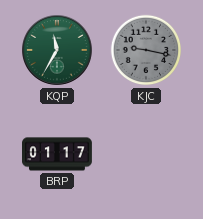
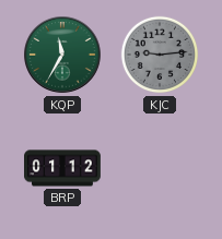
KJC: 9:17 -> 9:14 (160, 55)
BRP: 01:17 -> 01:12 (63, 168)
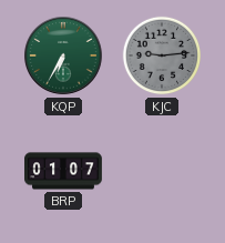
KQP: 11:35 -> 6:35 (63, 55)
BRP: 01:12 -> 01:07 (64, 171)
